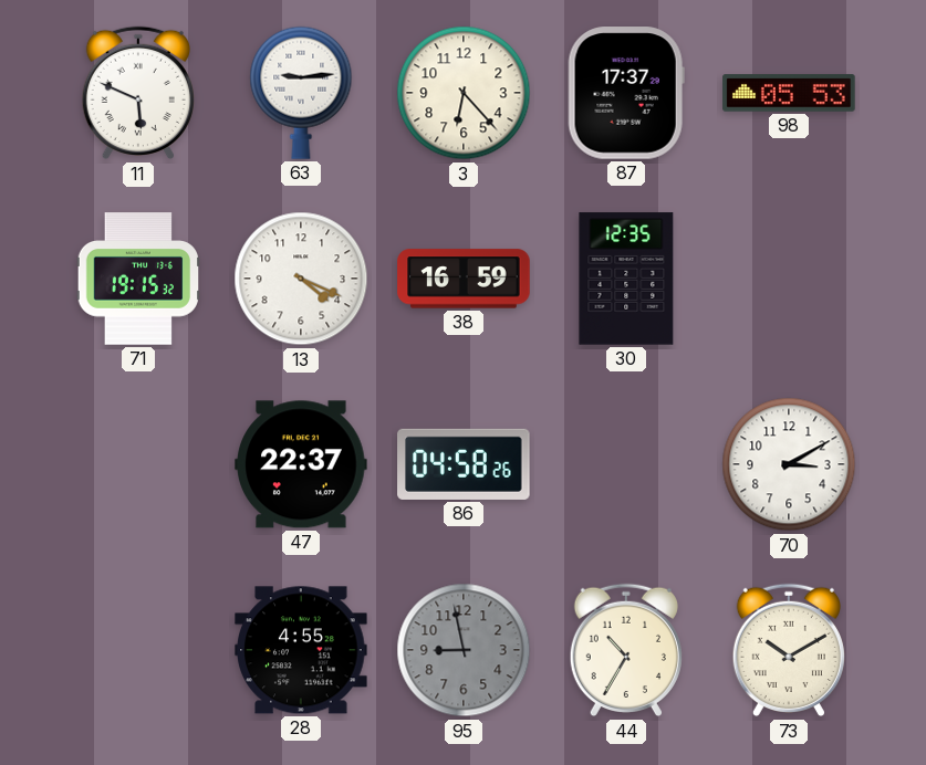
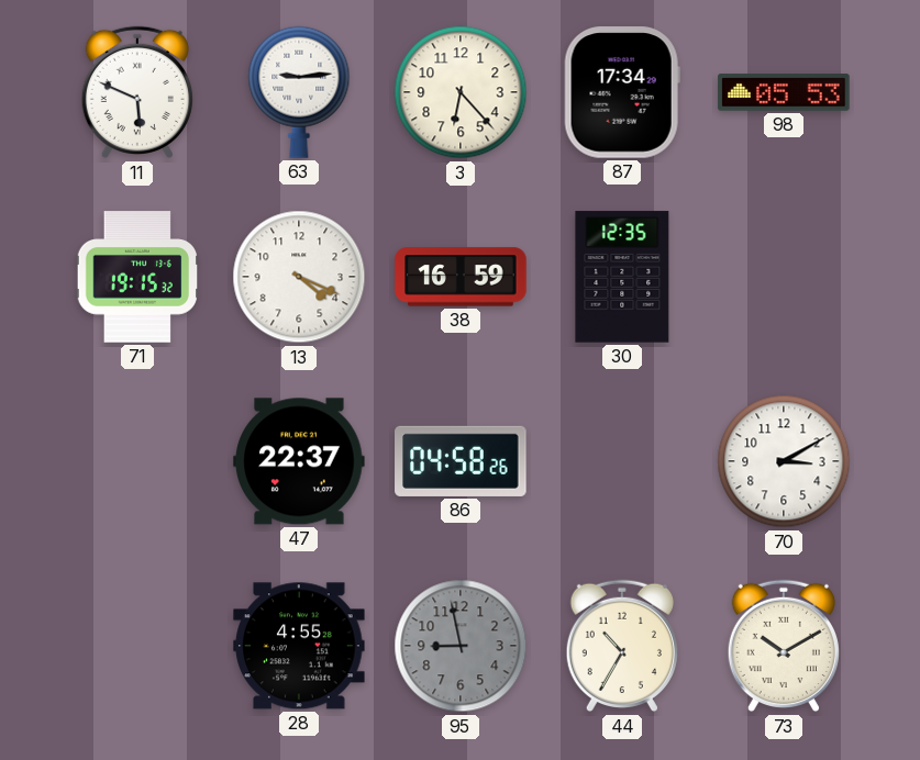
87: 17:37 -> 17:34 (622, 92)
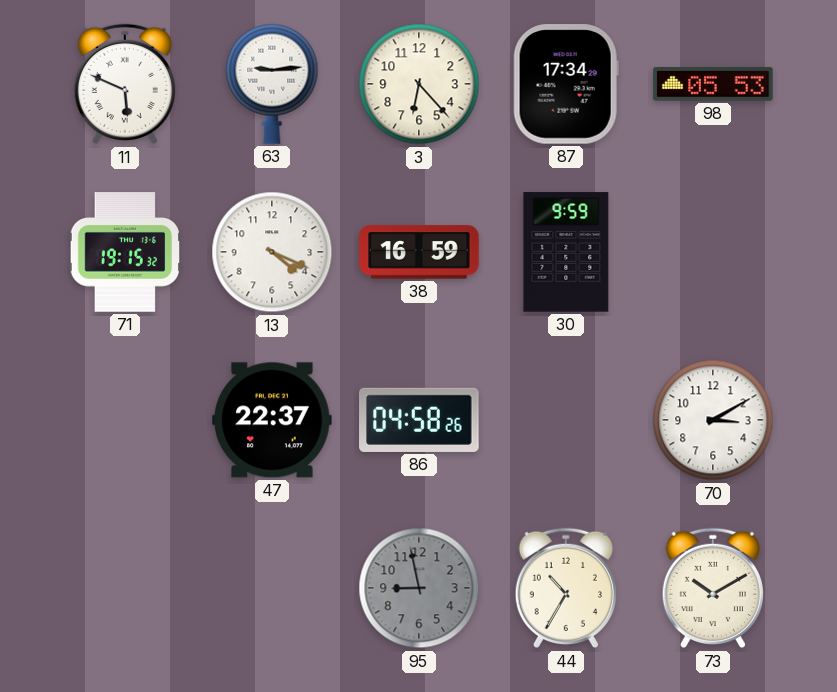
30: 12:35 -> 9:59 (566, 252)
28: 4:55 -> none (299, 646)
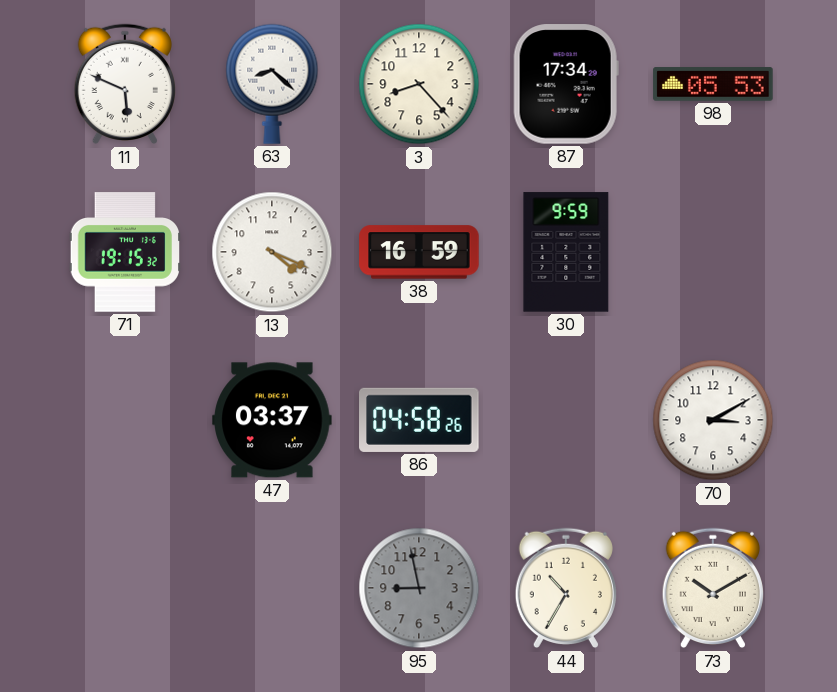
63: 9:14 -> 8:22 (272, 84)
3: 6:23 -> 8:23 (419, 84)
47: 22:37 -> 03:37 (272, 420)
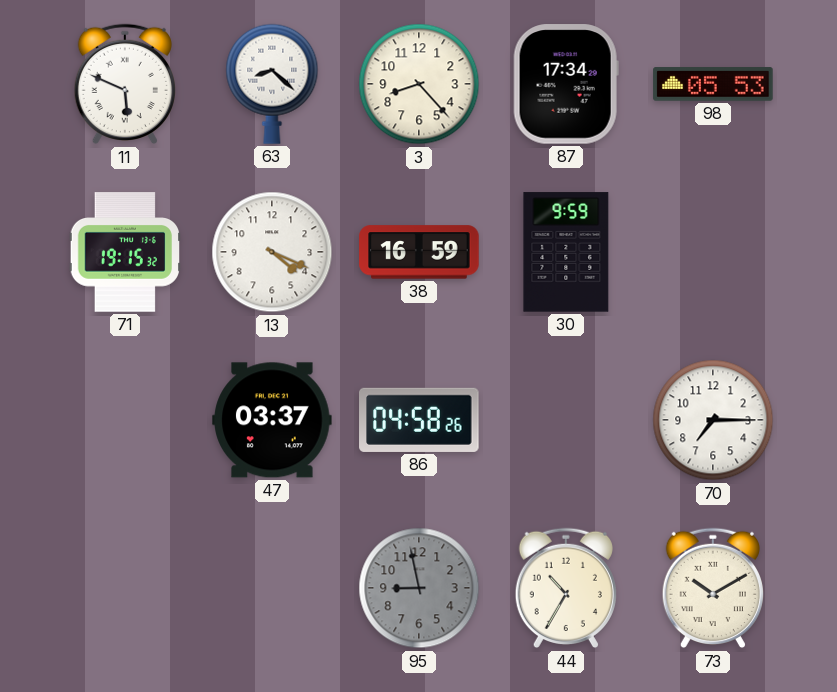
70: 3:10 -> 7:15 (713, 420)
